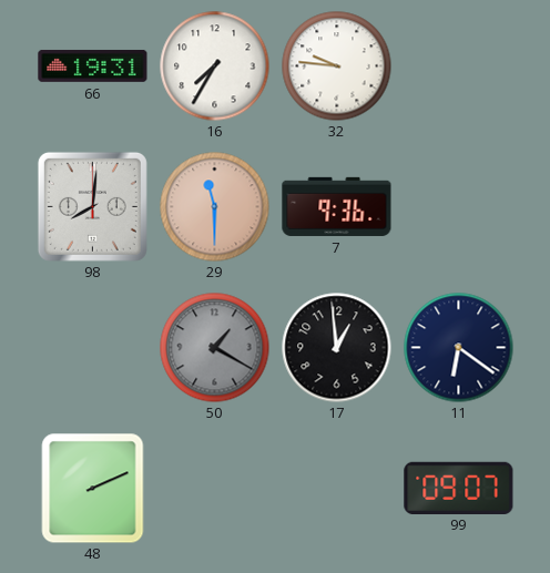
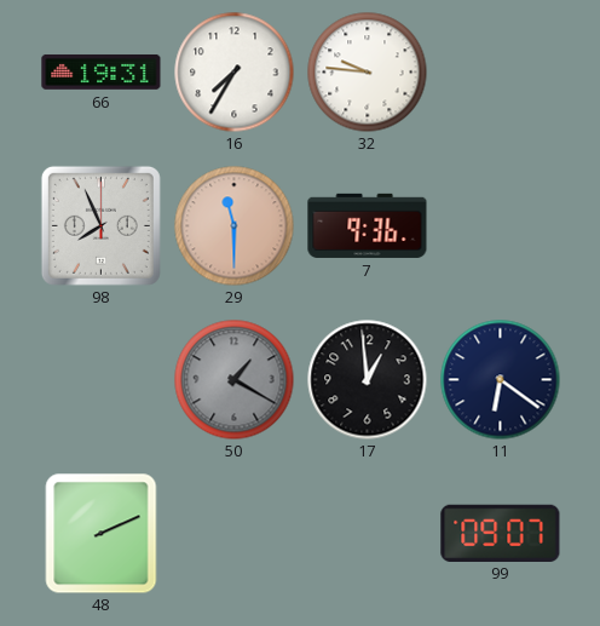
98: 8:01 -> 7:56 (100, 225)
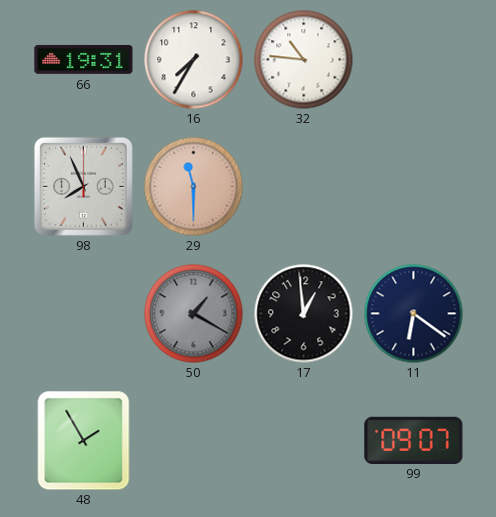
32: 9:46 -> 10:46 (304, 60)
7: 9:36 -> none (368, 225)
48: 2:11 -> 1:55 (84, 441)
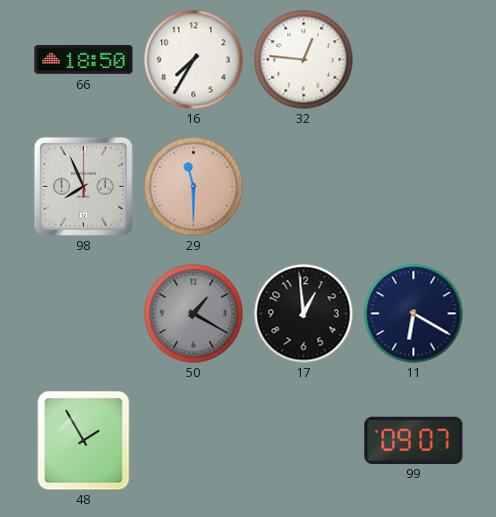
66: 19:31 -> 18:50 (84, 59)
32: 10:46 -> 12:46 (304, 60)
11: 6:21 -> 6:20 (414, 314)
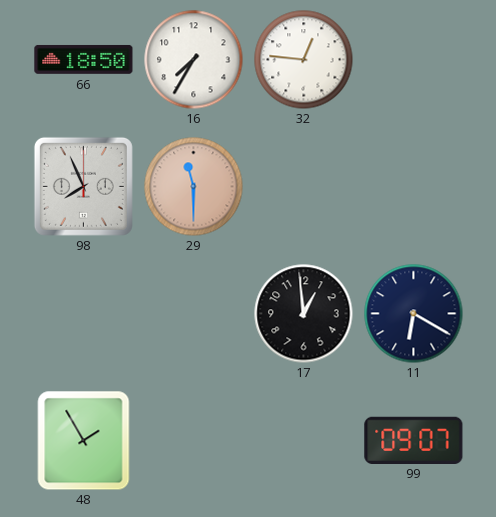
50: 1:20 -> none (194, 314)
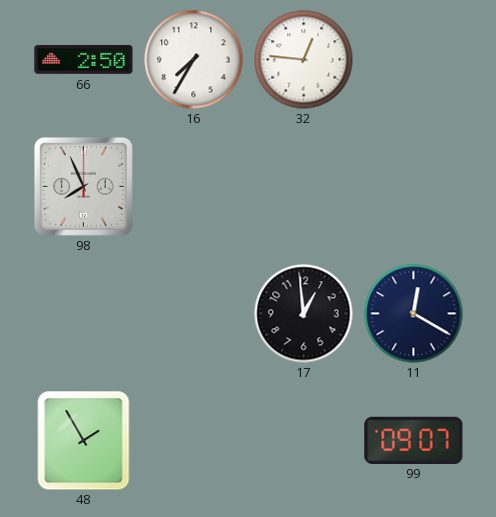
66: 18:50 -> 2:50 (84, 59)
29: 11:30 -> none (194, 187)
11: 6:20 -> 12:20 (414, 314)
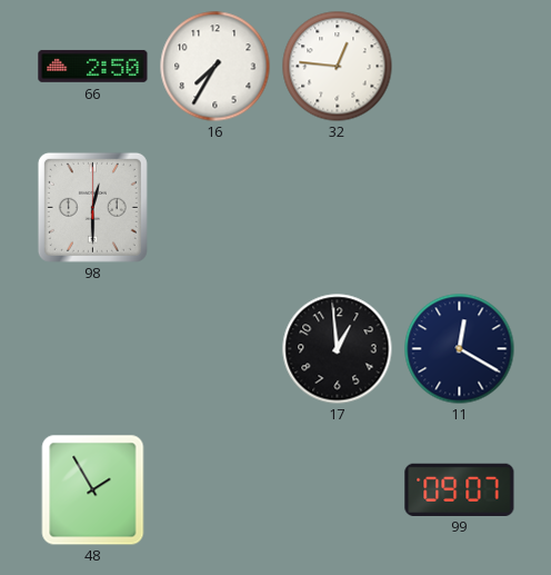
98: 7:56 -> 12:30 (92, 207)
